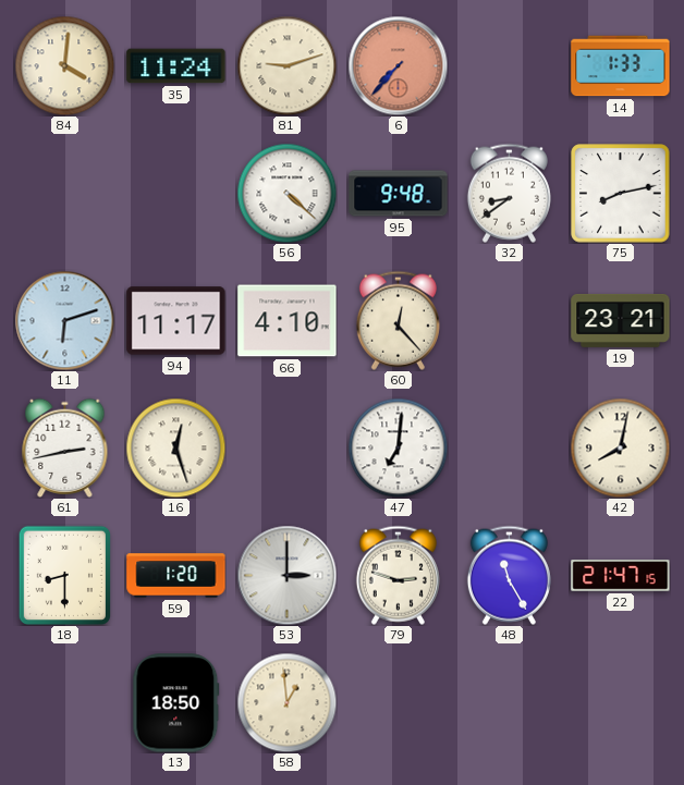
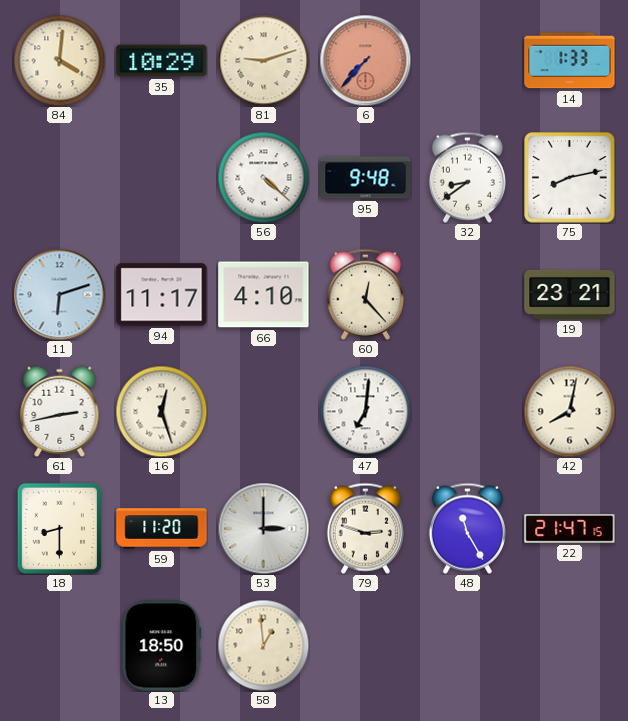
35: 11:24 -> 10:29 (162, 61)
59: 1:20 -> 11:20 (162, 529)
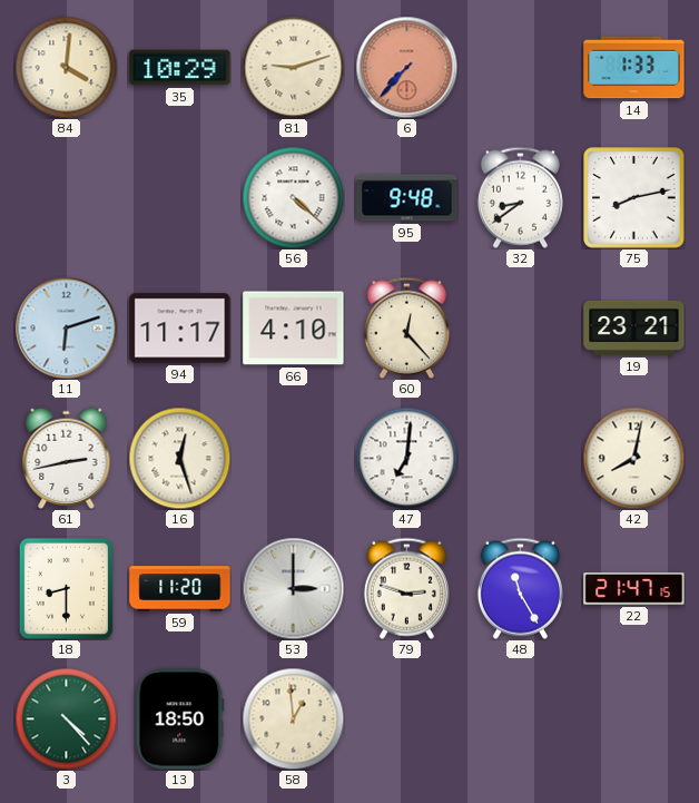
3: none -> 4:23 (66, 718)
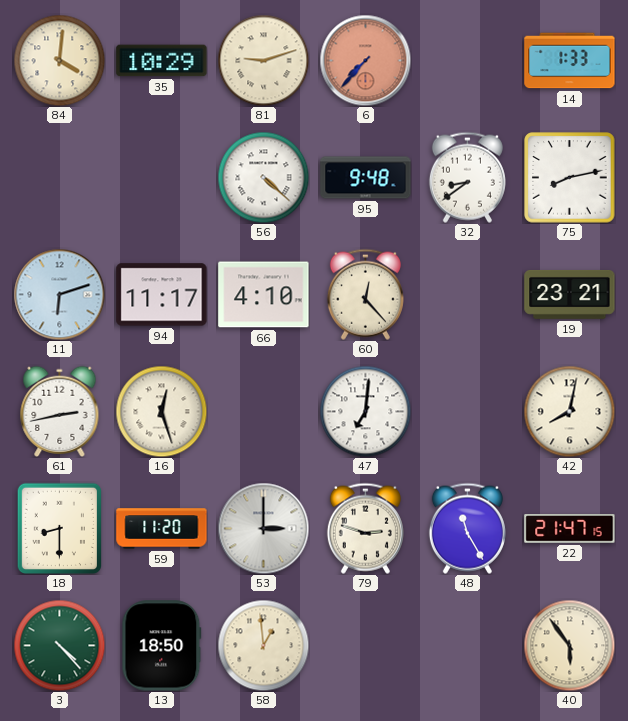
40: none -> 5:54 (569, 645)
